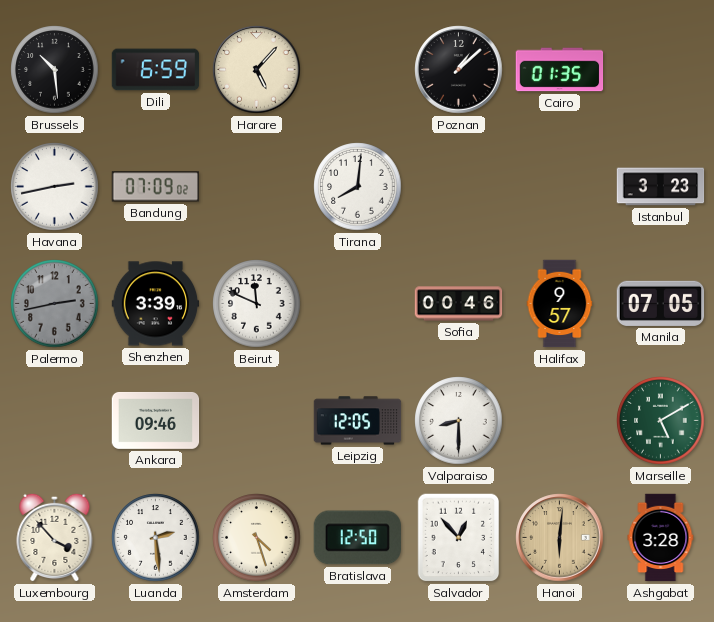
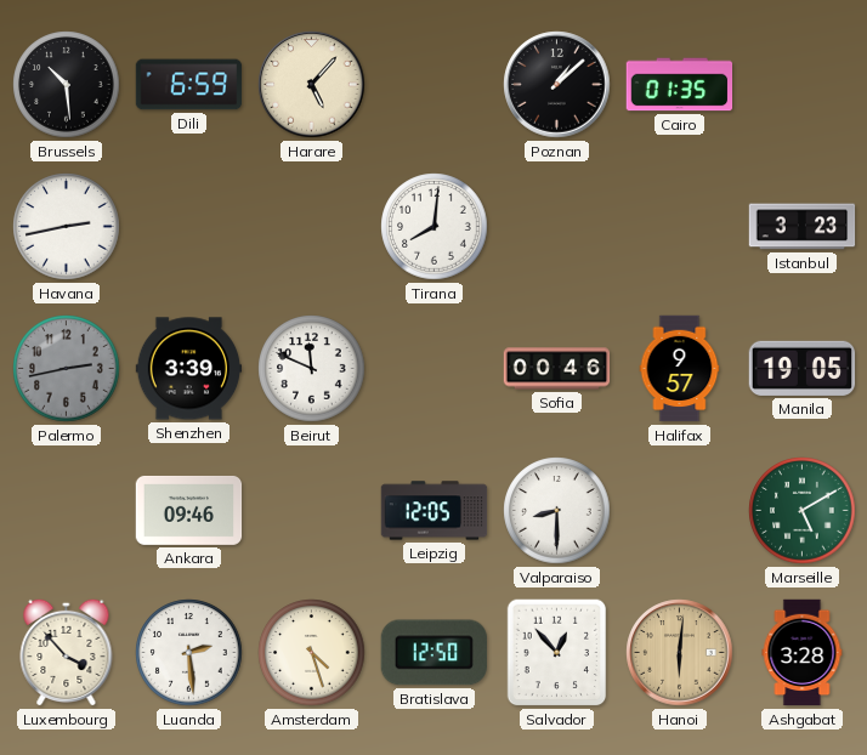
Bandung: 07:09 -> none (155, 187)
Manila: 07:05 -> 19:05 (803, 368)
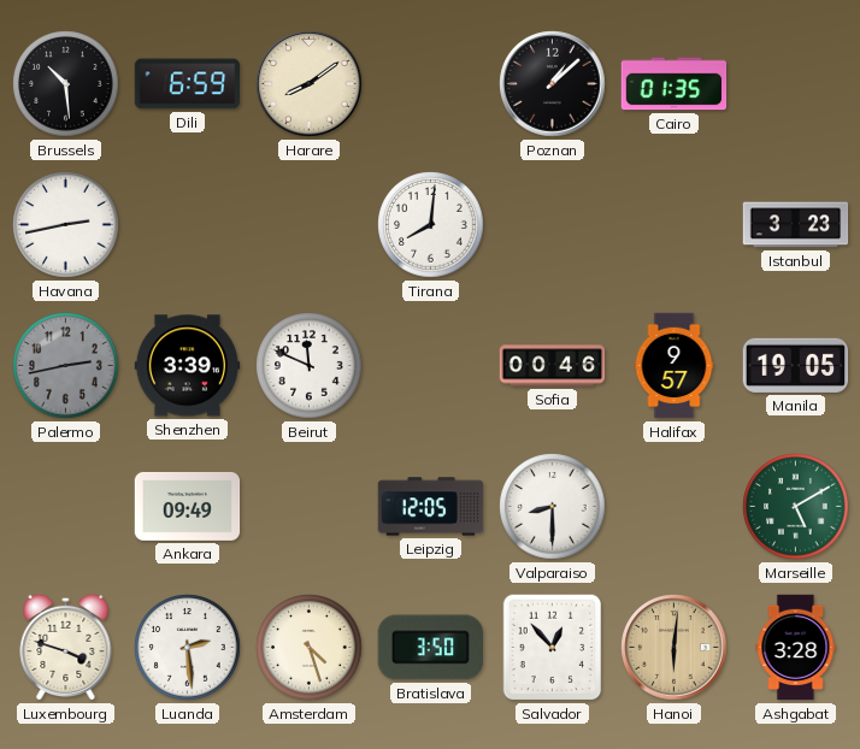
Harare: 5:07 -> 8:09 (310, 84)
Ankara: 09:46 -> 09:49 (188, 506)
Luxembourg: 3:53 -> 3:48 (66, 647)
Bratislava: 12:50 -> 3:50 (430, 648)
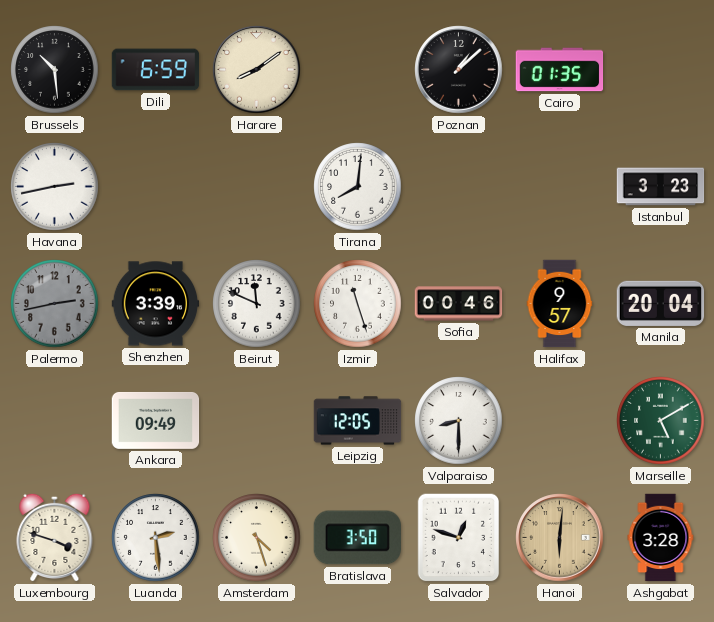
Izmir: none -> 11:27 (358, 304)
Manila: 19:05 -> 20:04 (661, 303)
Salvador: 12:53 -> 12:48 (459, 538)
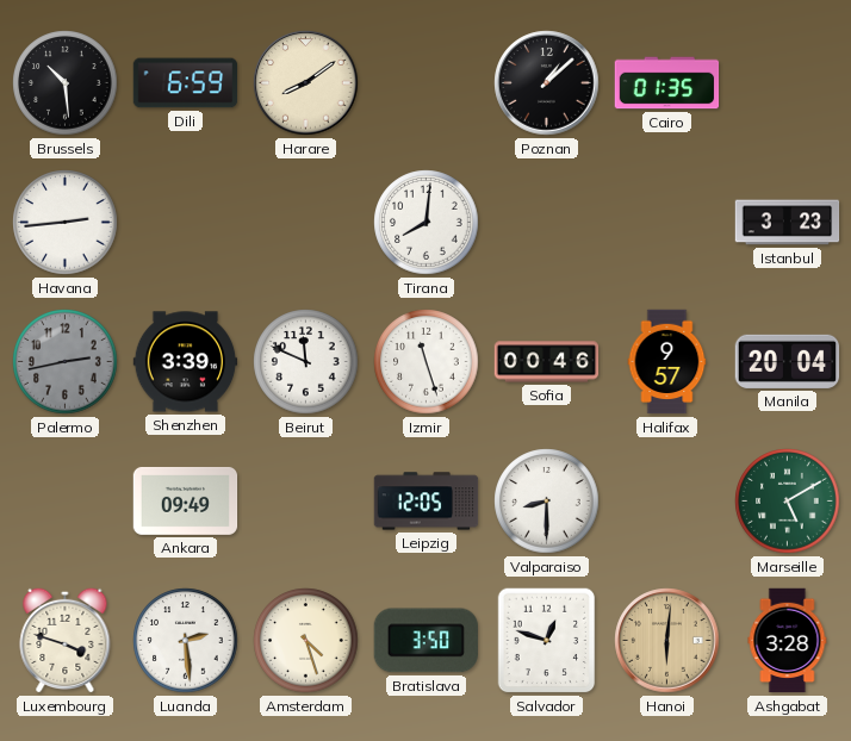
Havana: 2:43 -> 2:44 (66, 223)
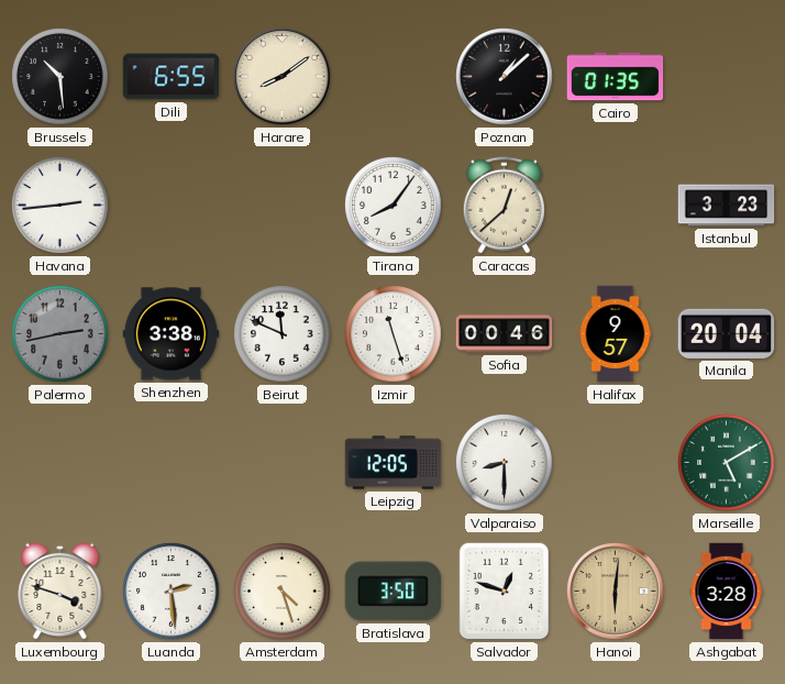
Dili: 6:59 -> 6:55 (172, 77)
Tirana: 8:01 -> 8:06 (394, 206)
Caracas: none -> 12:38 (504, 206)
Shenzhen: 3:39 -> 3:38 (172, 334)
Ankara: 09:49 -> none (186, 500)
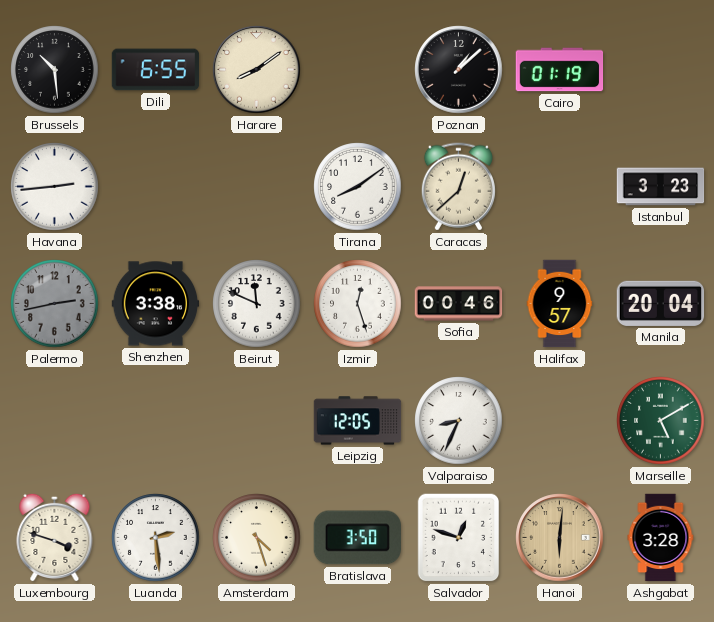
Cairo: 01:35 -> 01:19 (560, 70)
Tirana: 8:06 -> 8:09 (358, 187)
Izmir: 11:27 -> 12:27 (358, 304)
Valparaiso: 8:30 -> 8:34 (459, 421)
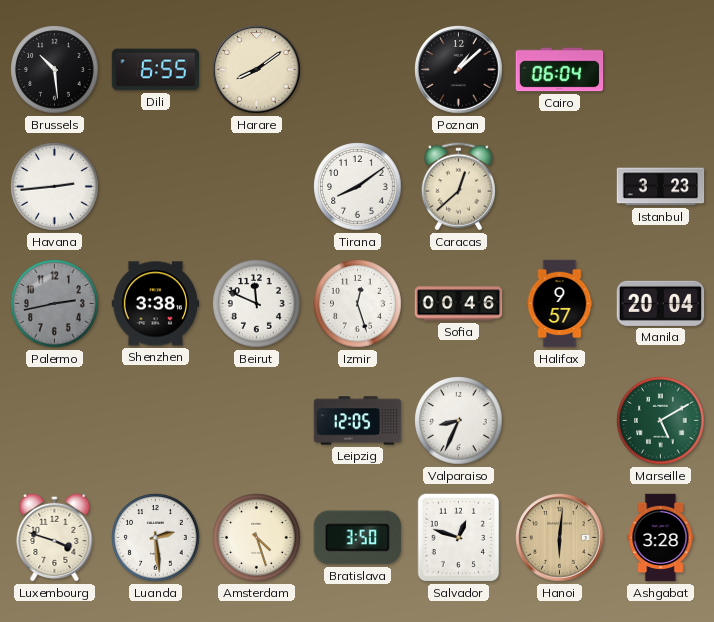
Cairo: 01:19 -> 06:04 (560, 70)
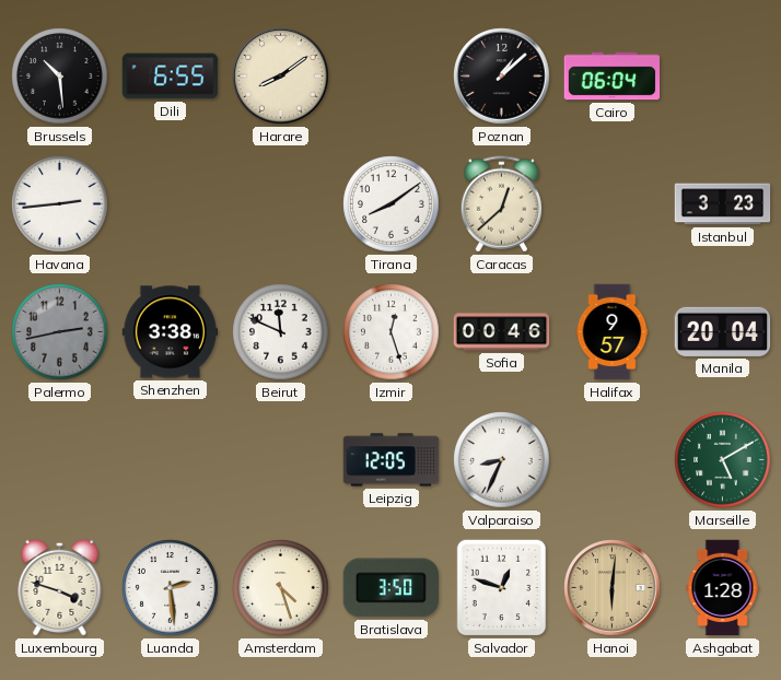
Ashgabat: 3:28 -> 1:28 (723, 588)
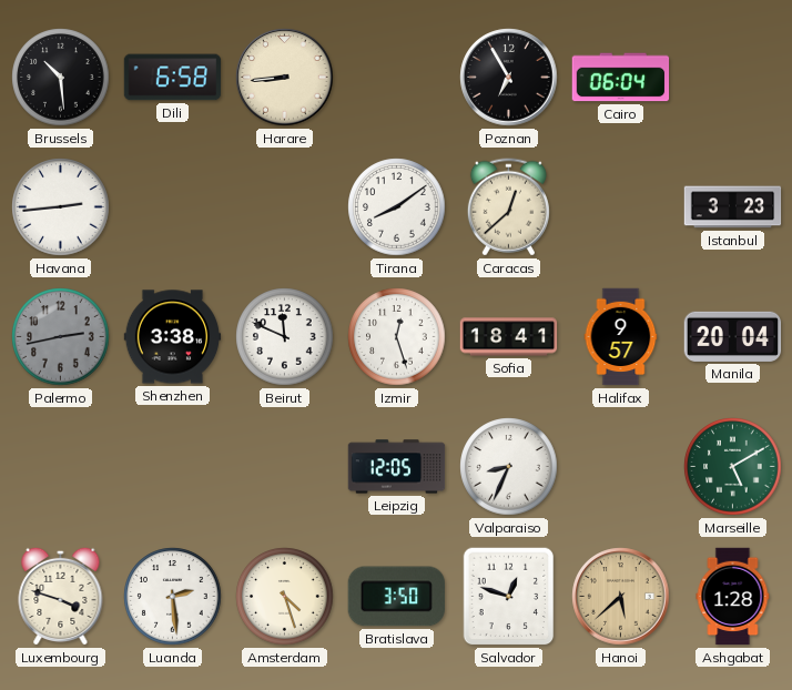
Dili: 6:55 -> 6:58 (173, 78)
Harare: 8:09 -> 8:44 (285, 78)
Poznan: 1:08 -> 6:55 (509, 78)
Sofia: 00:46 -> 18:41 (509, 337)
Hanoi: 6:01 -> 5:38 (621, 597)
